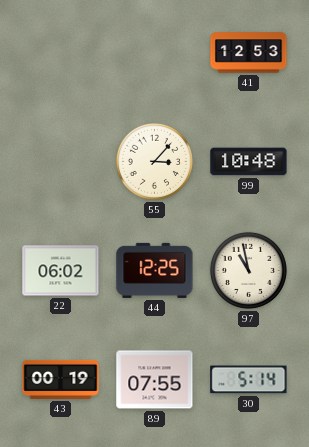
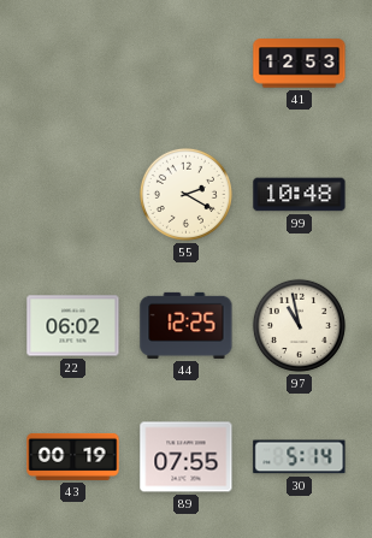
55: 3:07 -> 2:20 (185, 194)
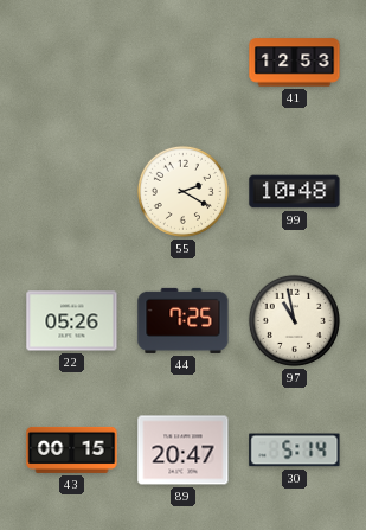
22: 06:02 -> 05:26 (72, 321)
44: 12:25 -> 7:25 (184, 320)
43: 00:19 -> 00:15 (72, 449)
89: 07:55 -> 20:47 (184, 451)
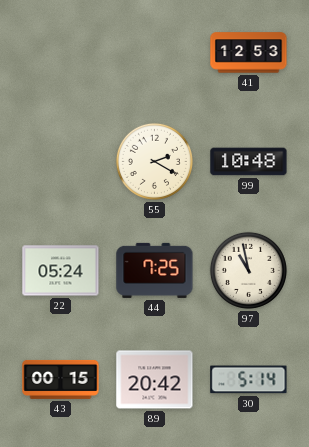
22: 05:26 -> 05:24 (61, 271)
89: 20:47 -> 20:42 (155, 380)
